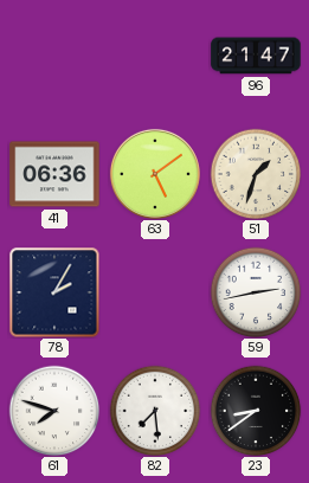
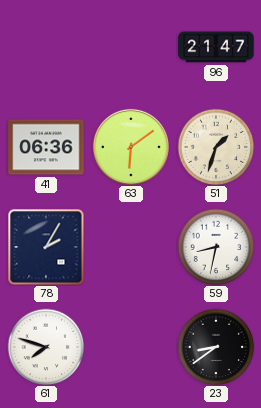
63: 5:09 -> 6:09 (131, 147)
59: 2:43 -> 8:32 (216, 247)
82: 7:29 -> none (155, 411)
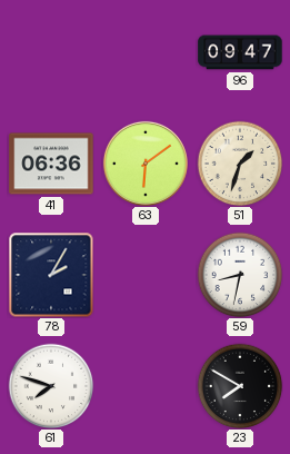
96: 21:47 -> 09:47 (240, 52)
23: 8:39 -> 7:50 (240, 386)
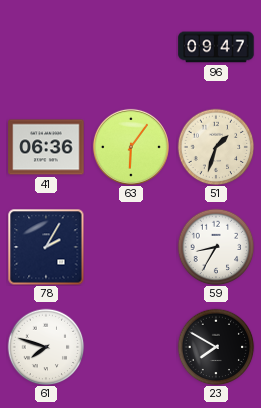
63: 6:09 -> 6:06 (131, 147)
59: 8:32 -> 8:35 (216, 247)
